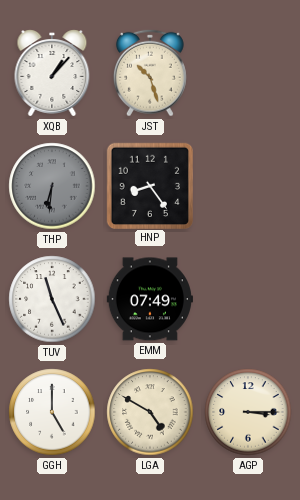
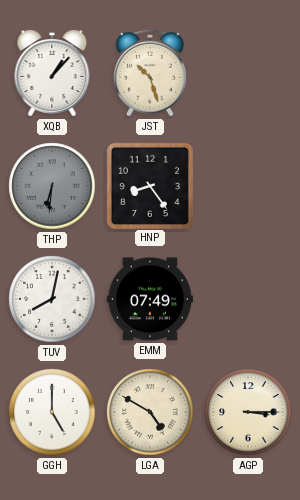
TUV: 11:26 -> 8:02 (52, 299)
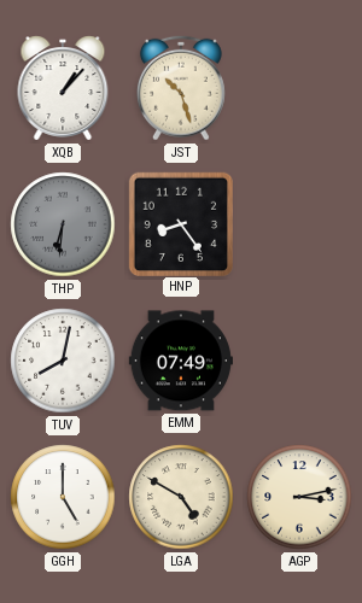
AGP: 3:15 -> 3:13 (299, 497)
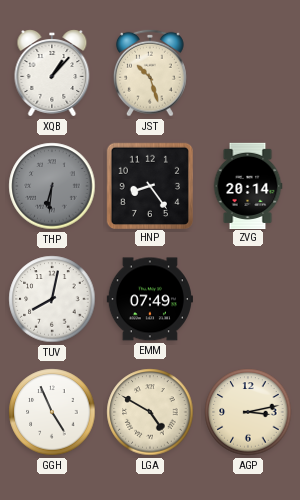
ZVG: none -> 20:14 (248, 185)
GGH: 5:00 -> 4:56 (52, 412)
